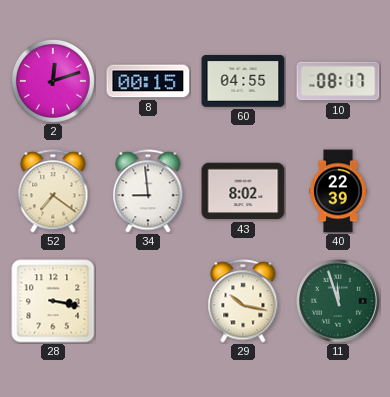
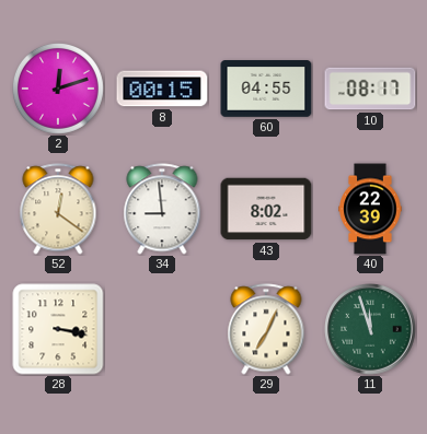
52: 7:21 -> 12:21 (58, 209)
29: 10:17 -> 7:04 (266, 329)
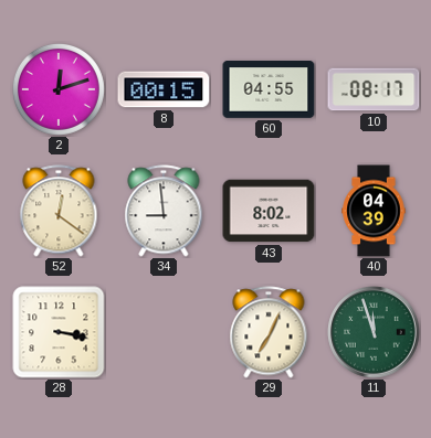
40: 22:39 -> 04:39 (374, 211)
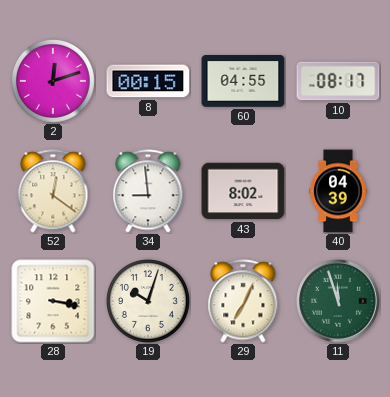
19: none -> 10:03 (148, 301)
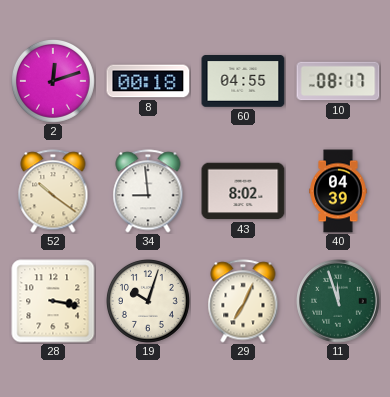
8: 00:15 -> 00:18 (148, 81)
52: 12:21 -> 10:21 (53, 191)
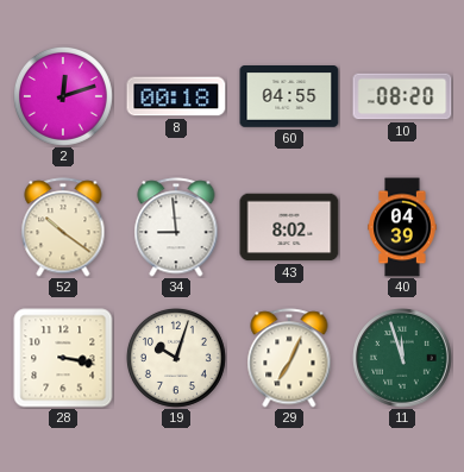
10: 08:17 -> 08:20 (402, 96)
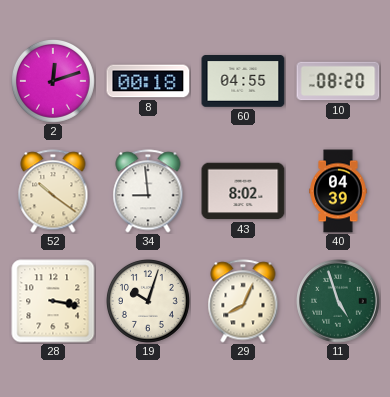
29: 7:04 -> 8:04 (243, 301)
11: 11:57 -> 4:57 (338, 301)
